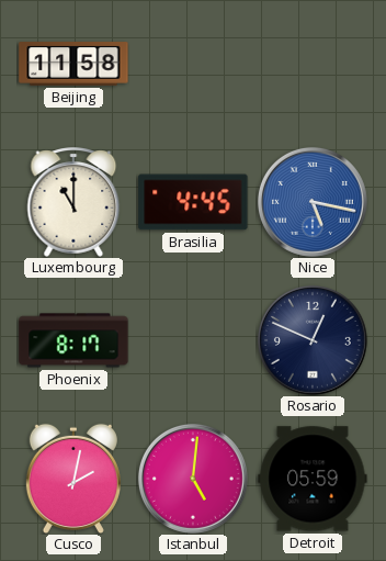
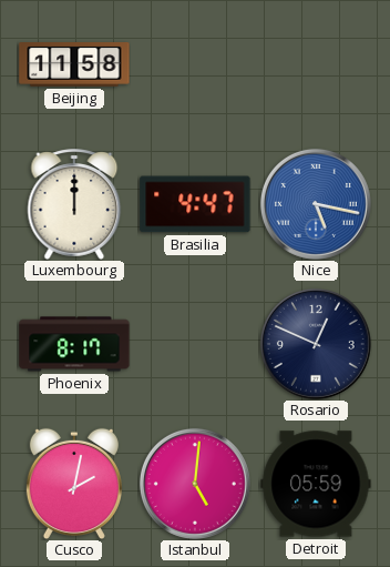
Luxembourg: 11:00 -> 12:00 (74, 204)
Brasilia: 4:45 -> 4:47 (195, 204)
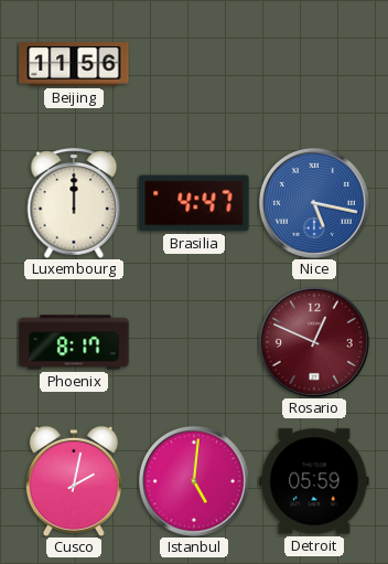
Beijing: 11:58 -> 11:56 (74, 64)
Rosario dial: navy -> burgundy (314, 342)
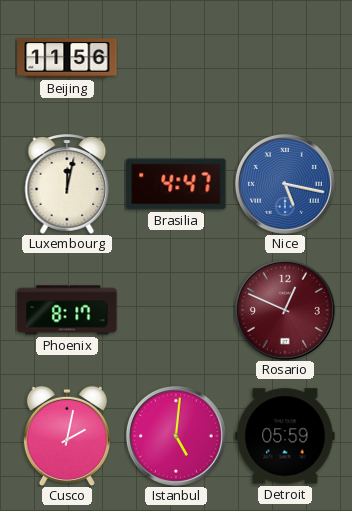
Luxembourg: 12:00 -> 12:02 (67, 184)
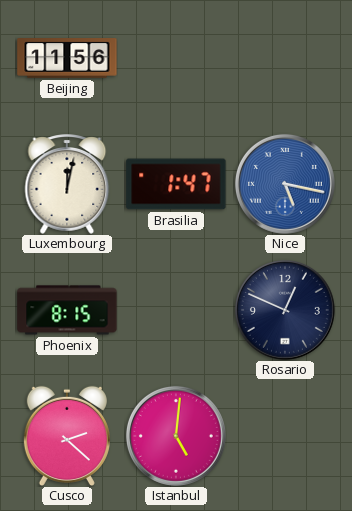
Brasilia: 4:47 -> 1:47 (176, 184)
Phoenix: 8:17 -> 8:15 (67, 310)
Rosario dial: burgundy -> navy (285, 310)
Cusco: 2:02 -> 2:22 (67, 436)
Detroit: 05:59 -> none (285, 436)
